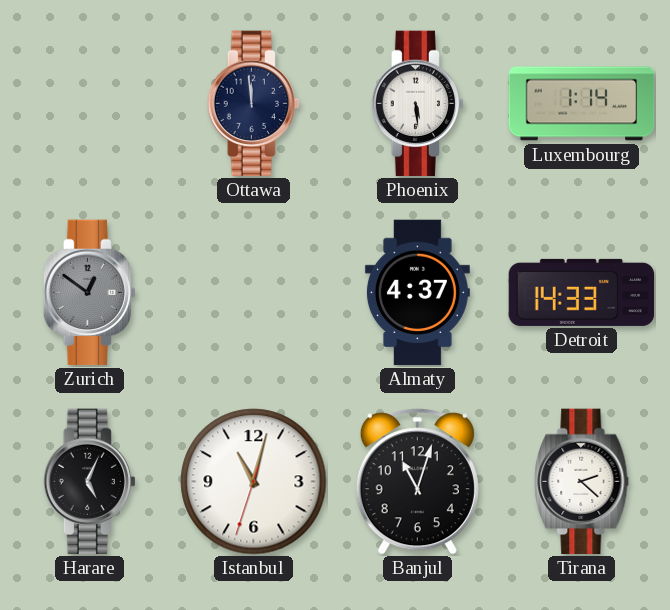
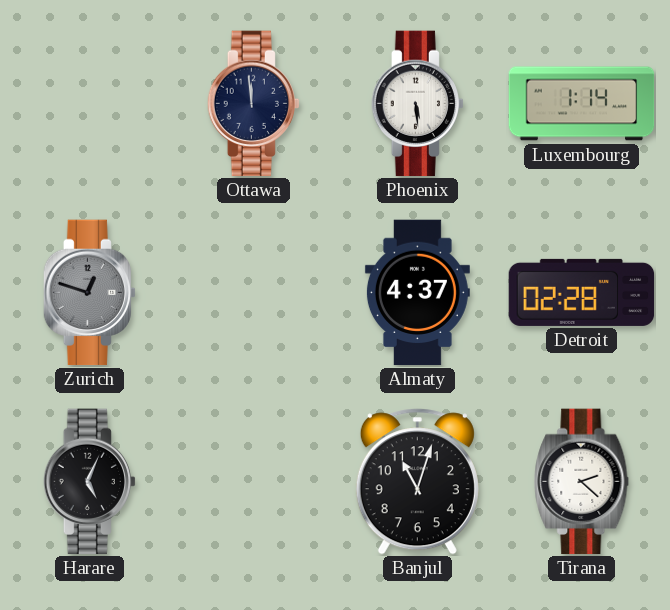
Zurich: 12:51 -> 12:48 (89, 293)
Detroit: 14:33 -> 02:28 (582, 292)
Istanbul: 11:02 -> none (254, 482)
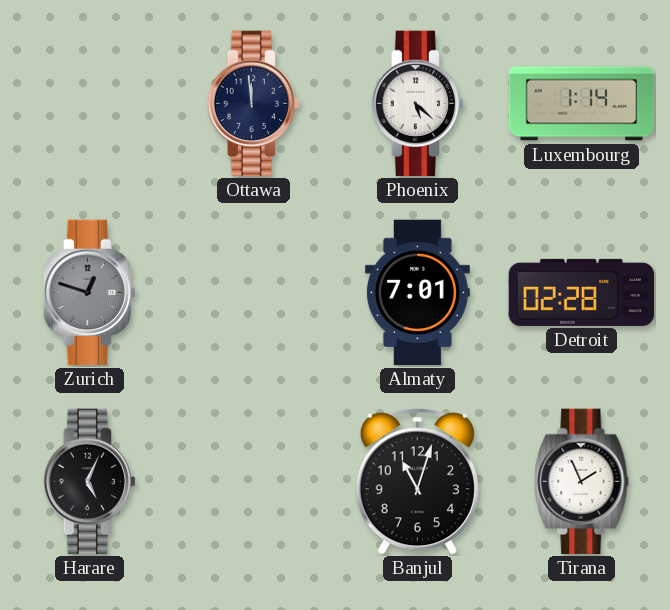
Phoenix: 5:29 -> 5:22 (417, 104)
Almaty: 4:37 -> 7:01 (417, 293)
Tirana: 2:22 -> 1:56 (582, 482)
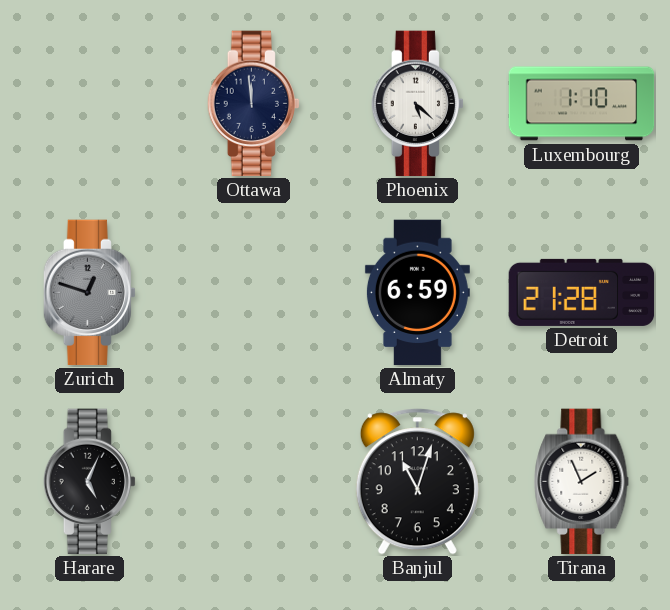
Luxembourg: 1:14 -> 1:10 (582, 104)
Almaty: 7:01 -> 6:59 (417, 293)
Detroit: 02:28 -> 21:28 (582, 292)
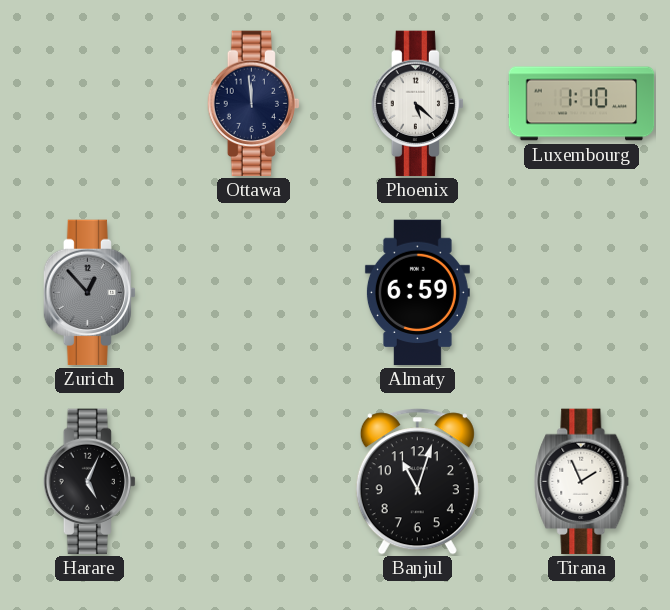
Zurich: 12:48 -> 12:53 (89, 293)
Detroit: 21:28 -> none (582, 292)
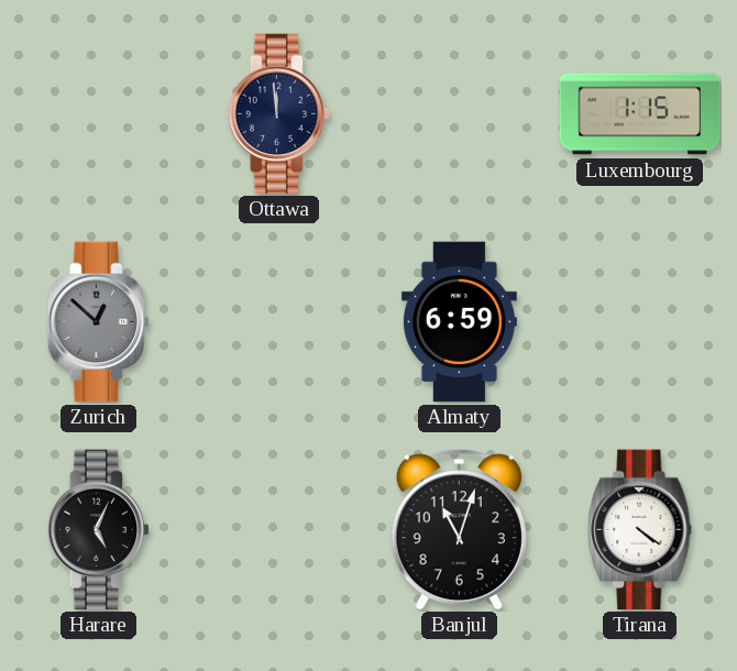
Phoenix: 5:22 -> none (417, 104)
Luxembourg: 1:10 -> 1:15 (640, 114)
Zurich: 12:53 -> 12:52 (98, 322)
Tirana: 1:56 -> 4:21 (640, 530)
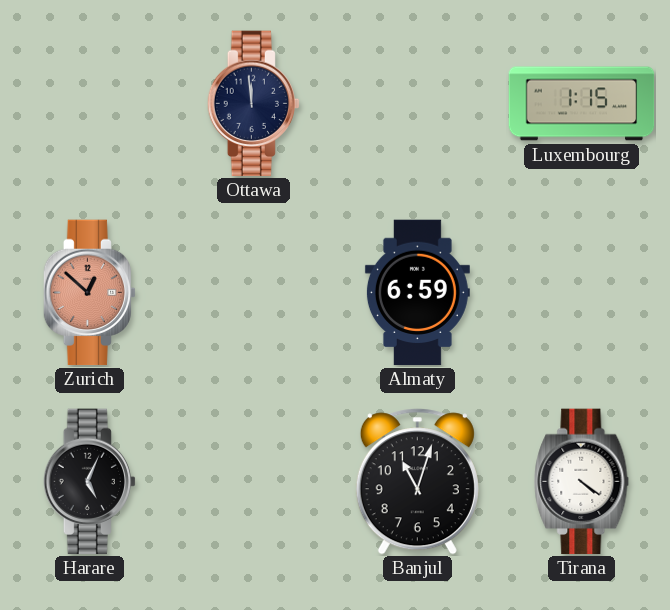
Zurich dial: grey -> salmon (89, 293)
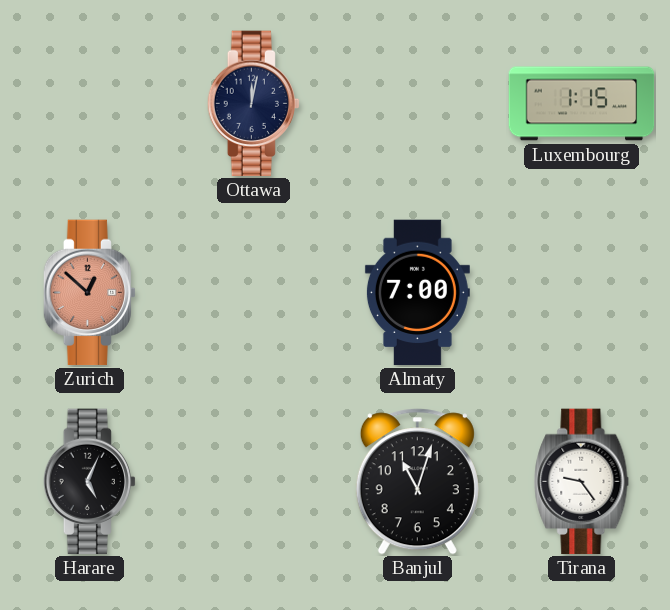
Ottawa: 11:59 -> 12:02 (253, 104)
Almaty: 6:59 -> 7:00 (417, 293)
Tirana: 4:21 -> 9:24 (582, 482)
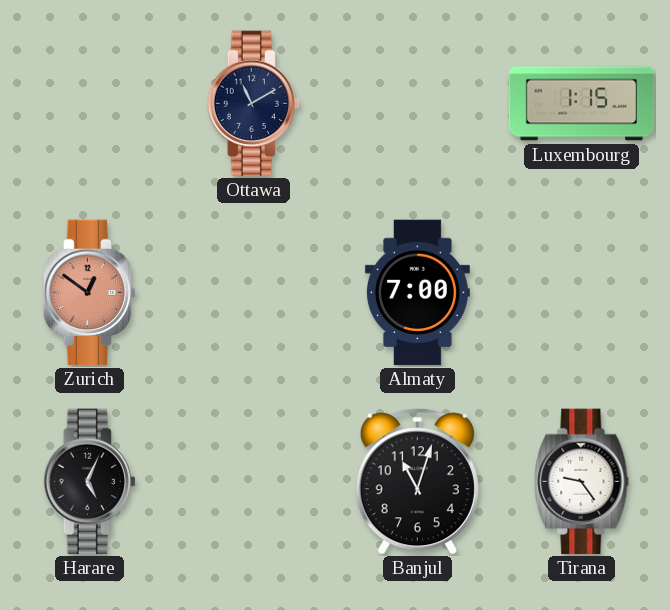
Ottawa: 12:02 -> 11:10 (253, 104)
Zurich: 12:52 -> 12:51 (89, 293)
